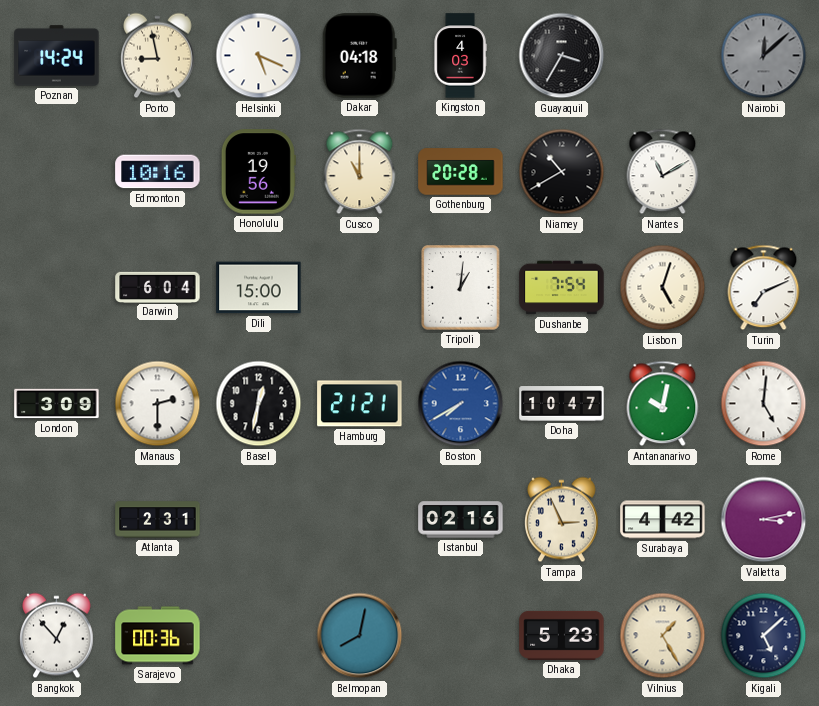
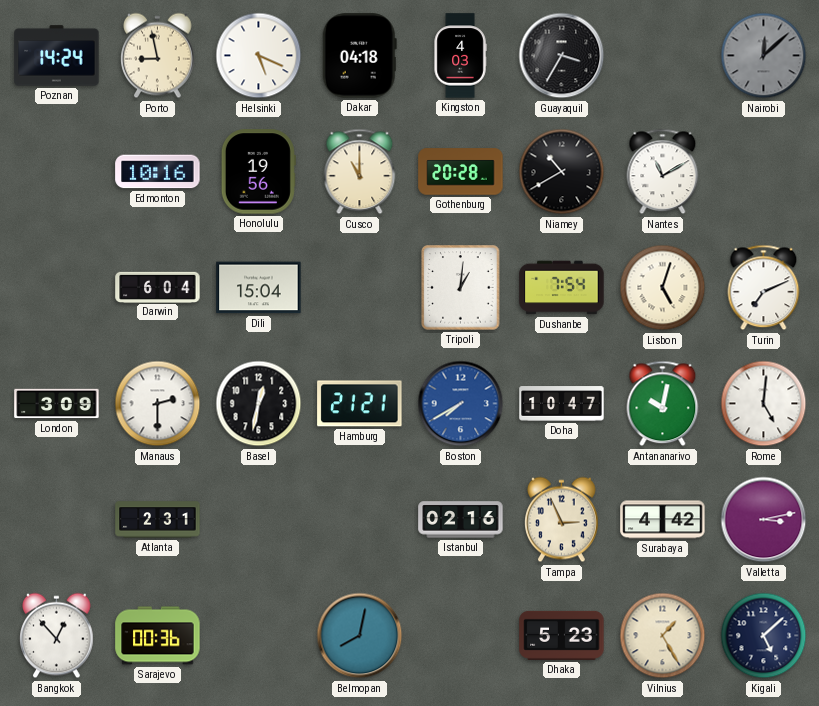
Dili: 15:00 -> 15:04 (259, 288)
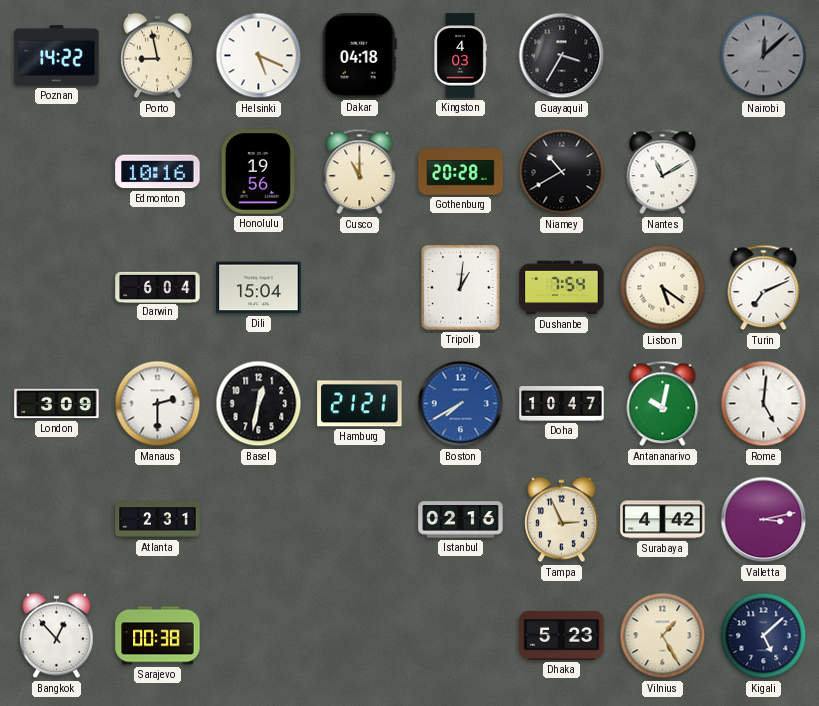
Poznan: 14:24 -> 14:22 (57, 56)
Lisbon: 5:03 -> 5:21 (663, 288)
Sarajevo: 00:36 -> 00:38 (158, 636)
Belmopan: 8:02 -> none (360, 636)
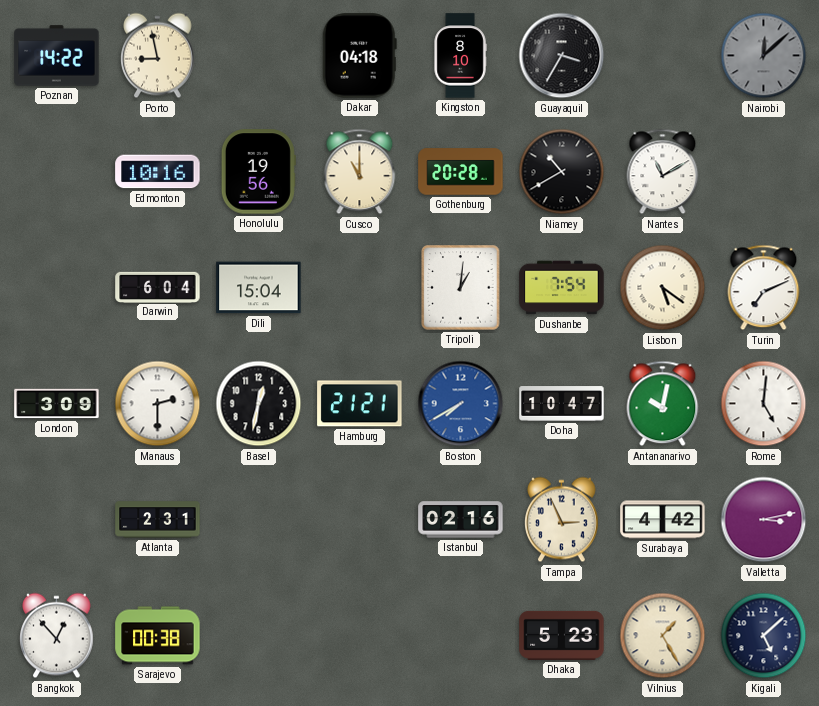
Helsinki: 5:19 -> none (259, 56)
Kingston: 4:03 -> 8:10 (460, 56)
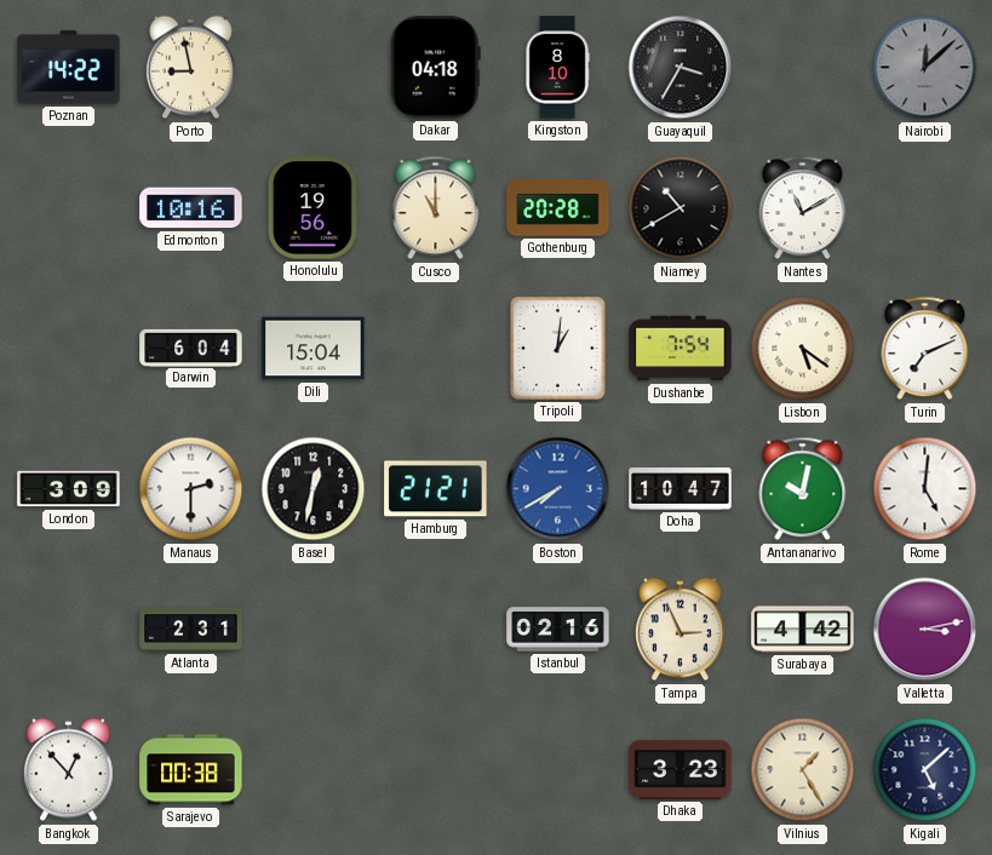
Dhaka: 5:23 -> 3:23 (681, 769)
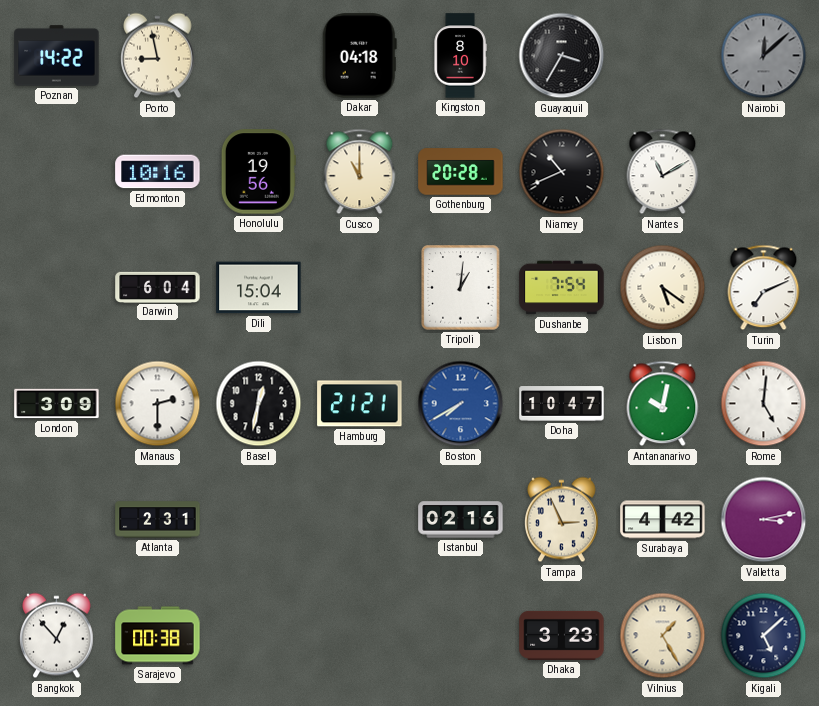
Niamey: 10:40 -> 10:41 (562, 172)
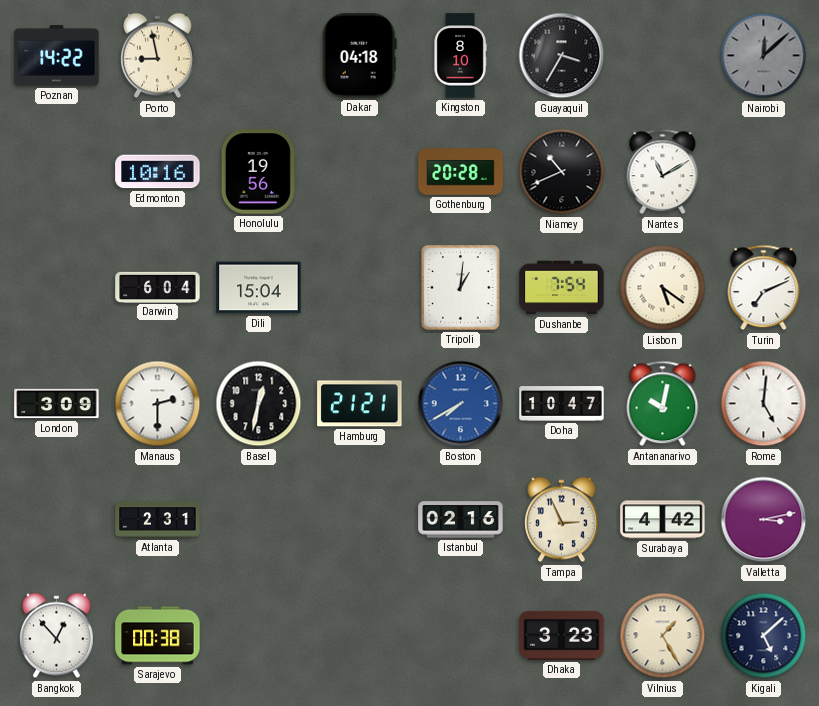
Cusco: 11:00 -> none (360, 172)
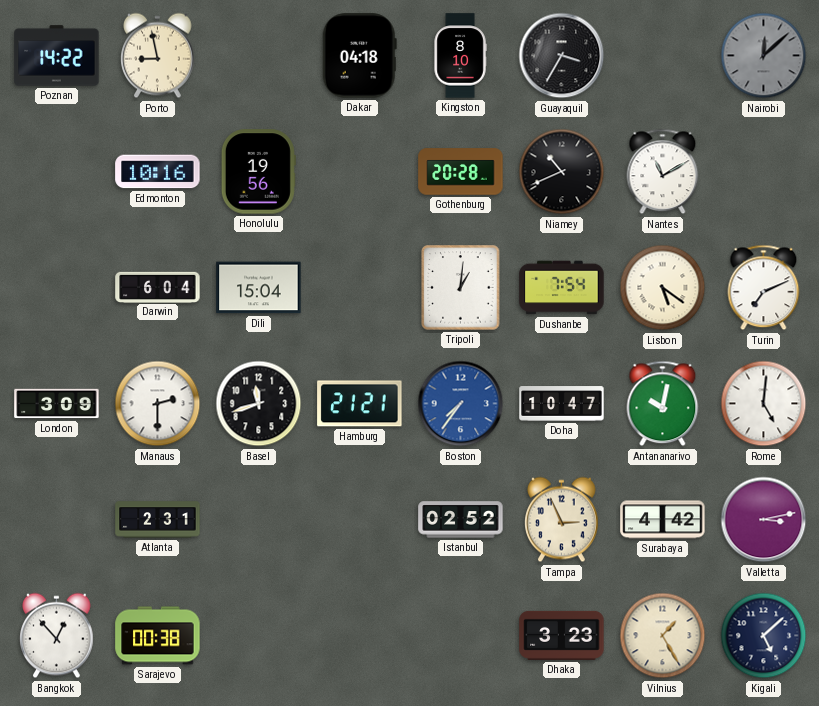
Basel: 12:32 -> 11:42 (259, 404)
Boston: 7:40 -> 7:36 (461, 404)
Istanbul: 02:16 -> 02:52 (461, 520)
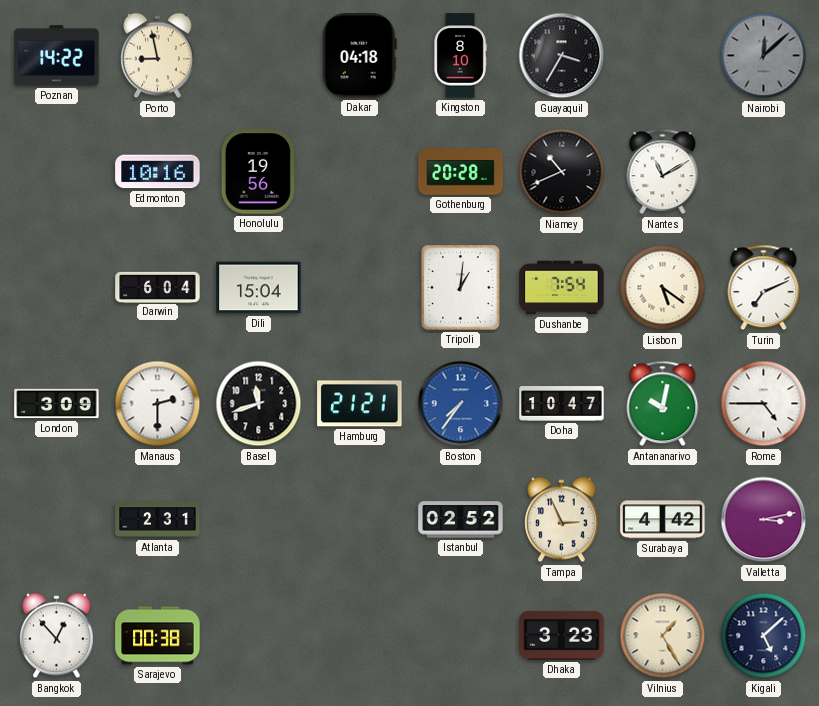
Rome: 5:01 -> 4:45 (764, 404)
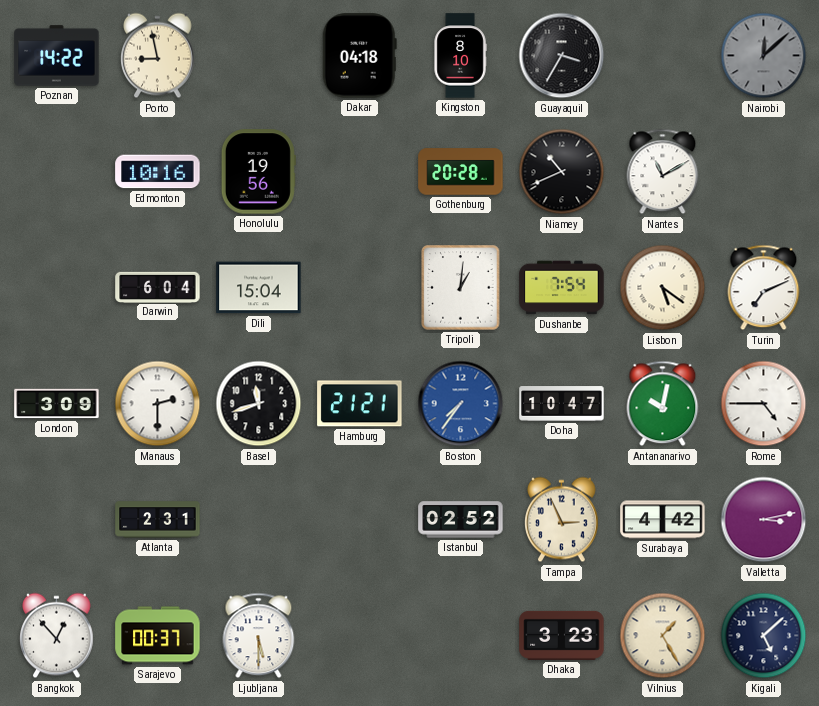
Sarajevo: 00:38 -> 00:37 (158, 636)
Ljubljana: none -> 5:30 (259, 636)
